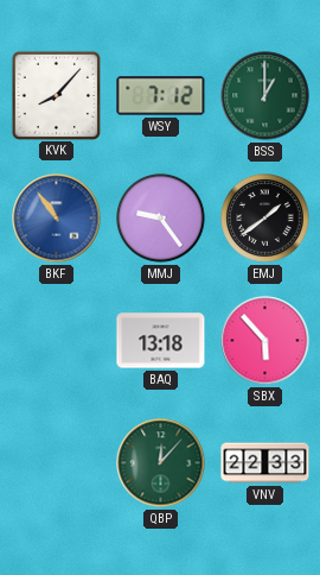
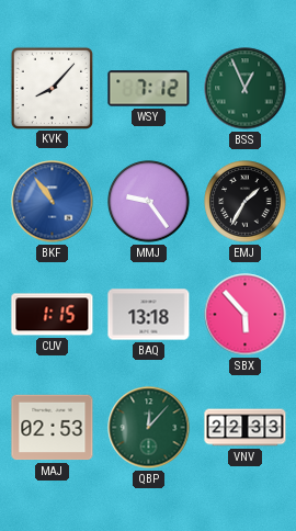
BSS: 1:00 -> 12:56 (246, 89)
EMJ: 1:39 -> 1:35 (246, 202)
CUV: none -> 1:15 (53, 315)
MAJ: none -> 02:53 (53, 428)
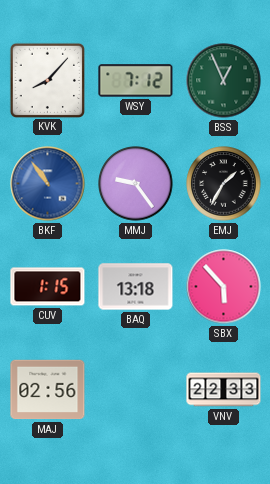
MAJ: 02:53 -> 02:56 (48, 390)
QBP: 12:07 -> none (149, 428)
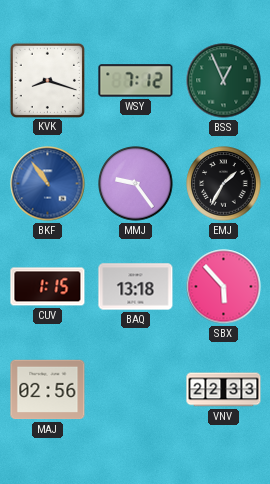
KVK: 8:07 -> 8:18 (47, 80)
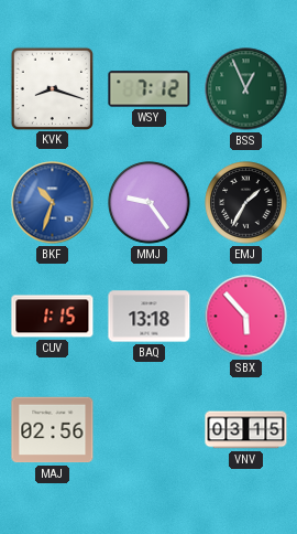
BKF: 10:54 -> 10:33 (53, 203)
VNV: 22:33 -> 03:15 (246, 430)
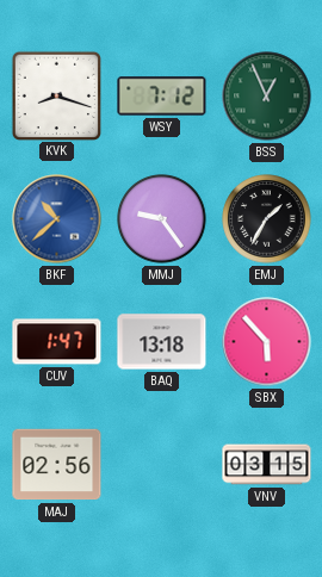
BKF: 10:33 -> 10:38 (57, 219)
CUV: 1:15 -> 1:47 (57, 342)
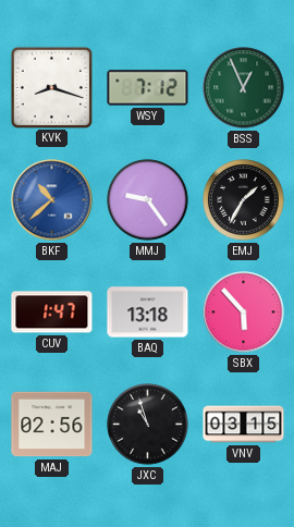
JXC: none -> 10:57 (148, 425)
